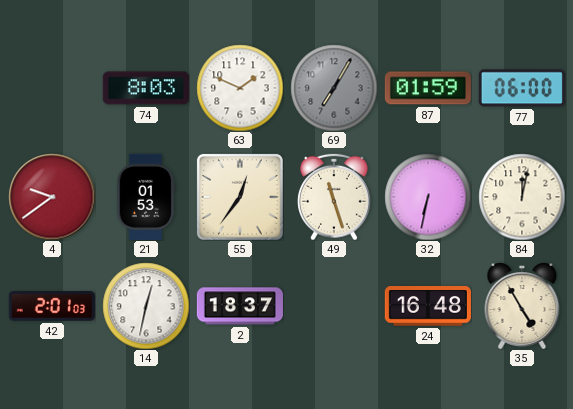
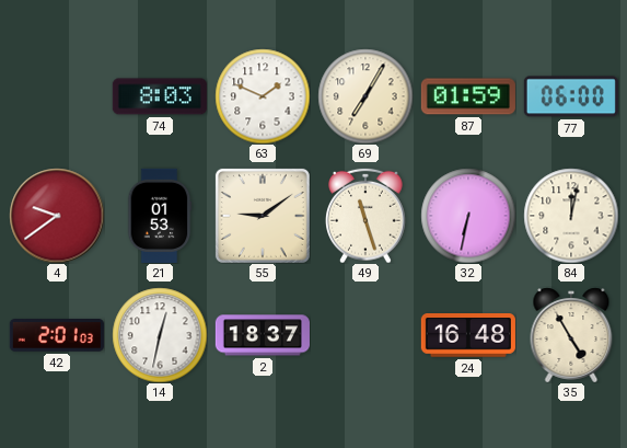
69 dial: grey -> cream (365, 96)
55: 12:36 -> 9:09 (263, 216)
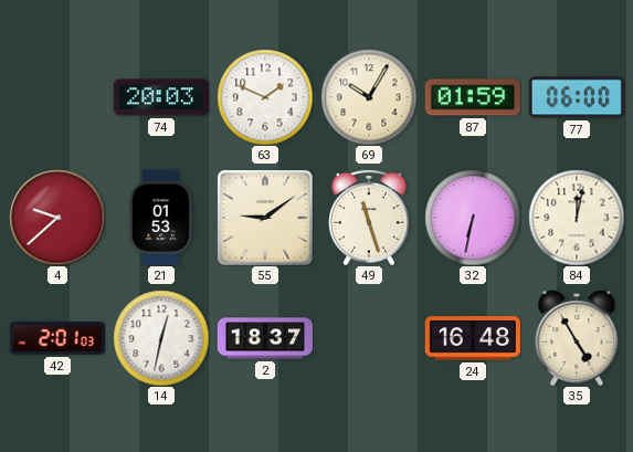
74: 8:03 -> 20:03 (161, 97)
69: 7:05 -> 10:05 (369, 97)
4: 9:39 -> 9:38 (57, 218)
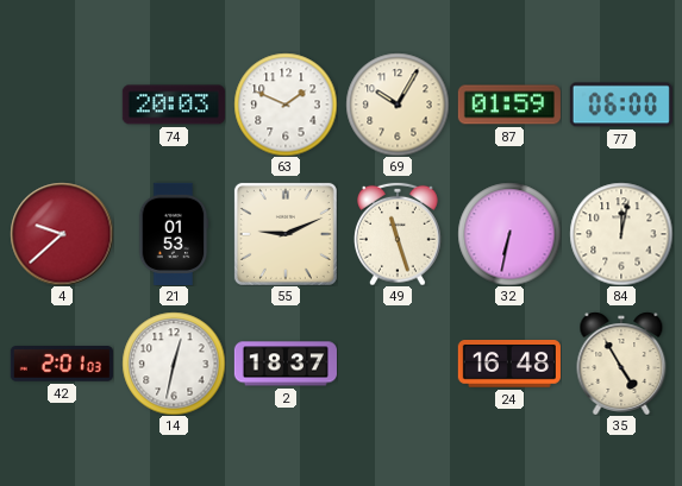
55: 9:09 -> 9:11 (286, 234)
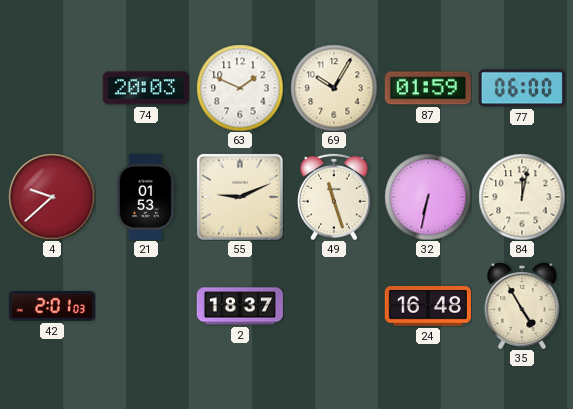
14: 12:32 -> none (174, 364)
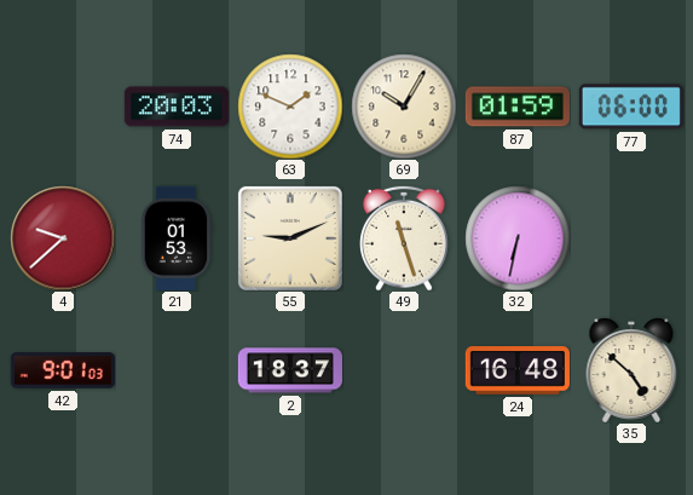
84: 12:02 -> none (522, 197)
42: 2:01 -> 9:01 (63, 372)
35: 4:55 -> 4:52 (631, 370)
